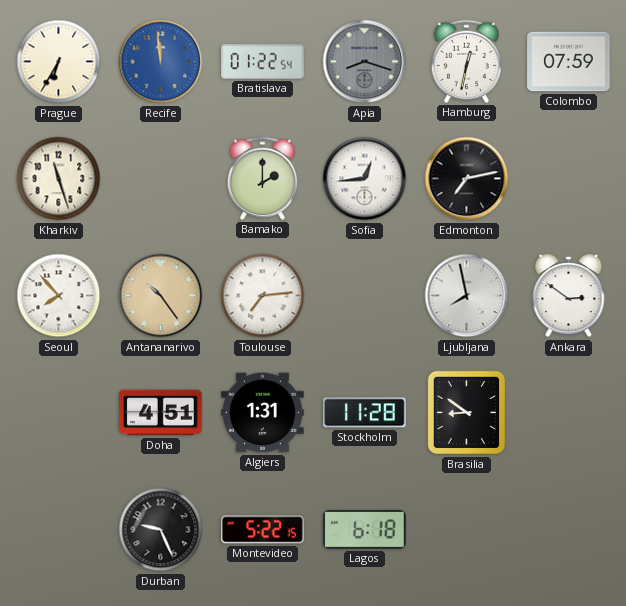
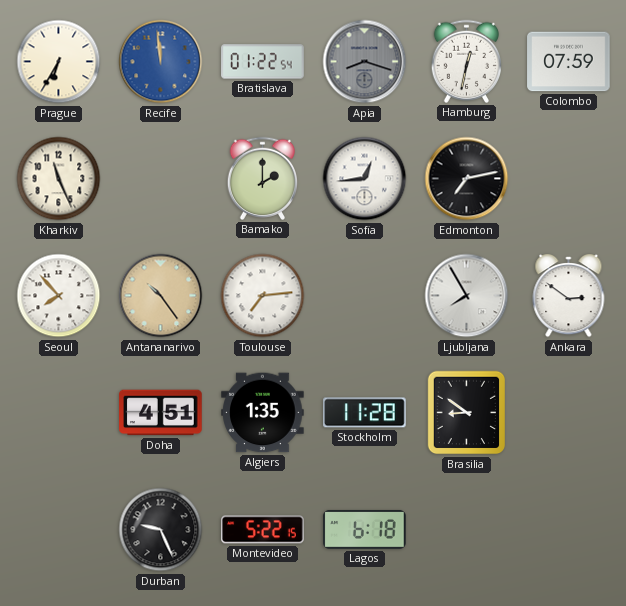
Kharkiv: 11:27 -> 11:26 (59, 179)
Ljubljana: 7:58 -> 7:55 (467, 296)
Algiers: 1:31 -> 1:35 (263, 413)
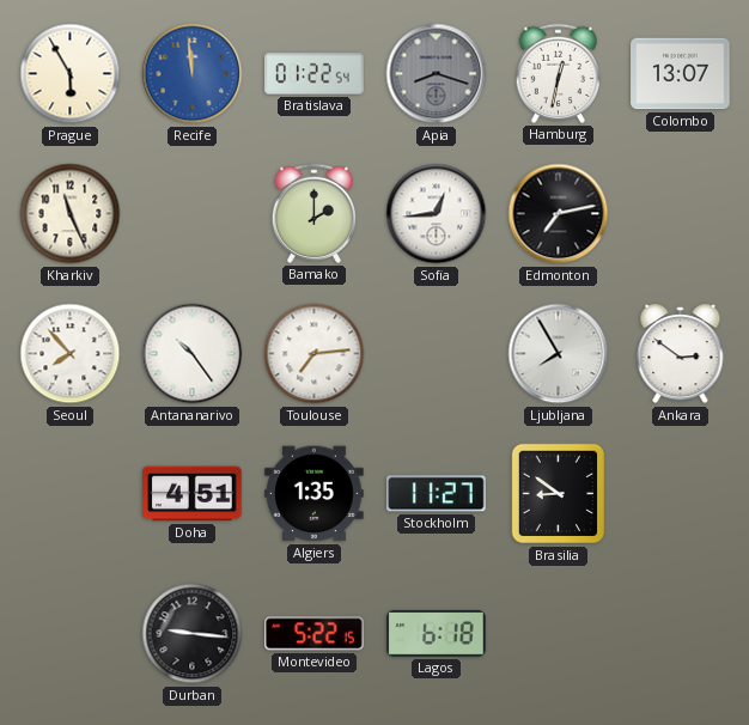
Prague: 6:35 -> 5:55 (71, 74)
Colombo: 07:59 -> 13:07 (681, 74)
Antananarivo dial: champagne -> white (193, 354)
Stockholm: 11:28 -> 11:27 (437, 494)
Durban: 9:26 -> 9:16 (193, 634)
